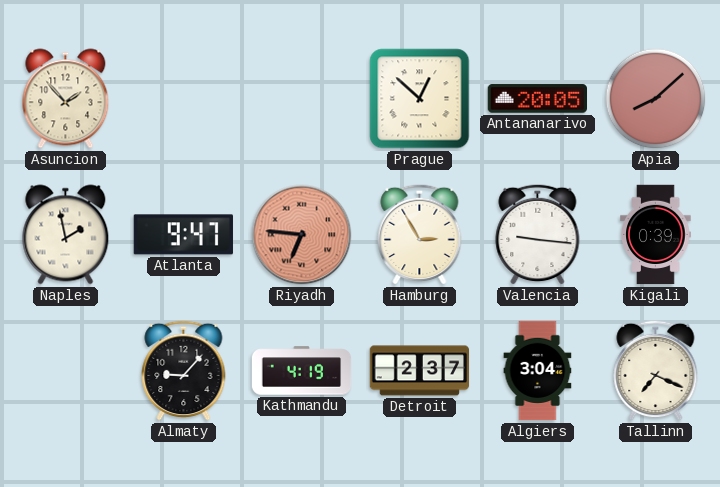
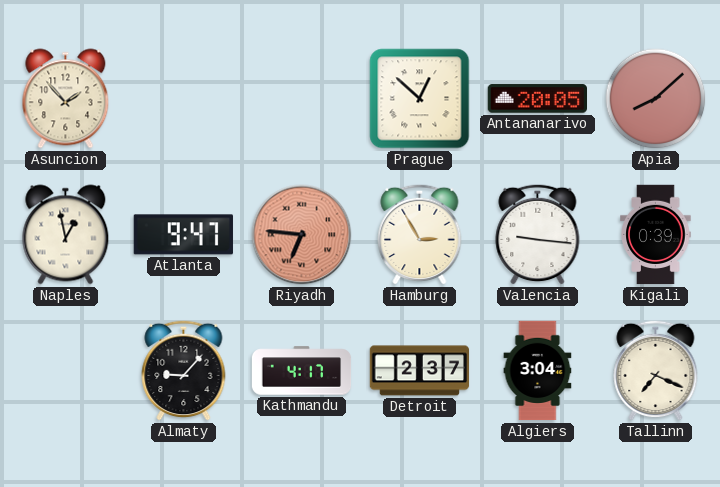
Naples: 1:58 -> 12:58 (66, 235)
Kathmandu: 4:19 -> 4:17 (302, 371)
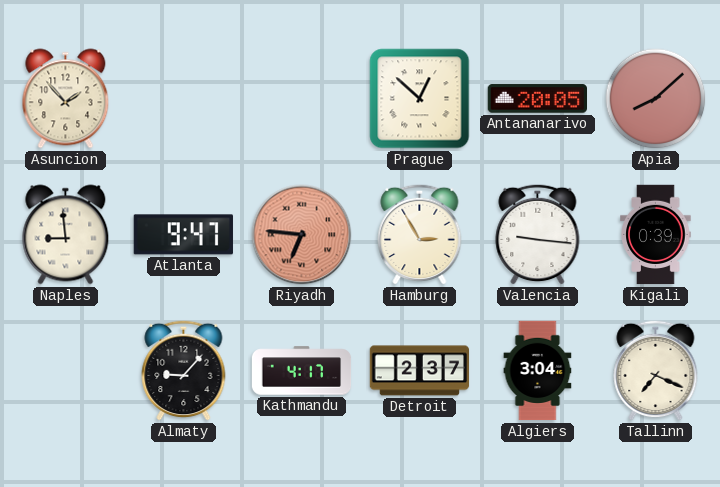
Naples: 12:58 -> 8:59 (66, 235)
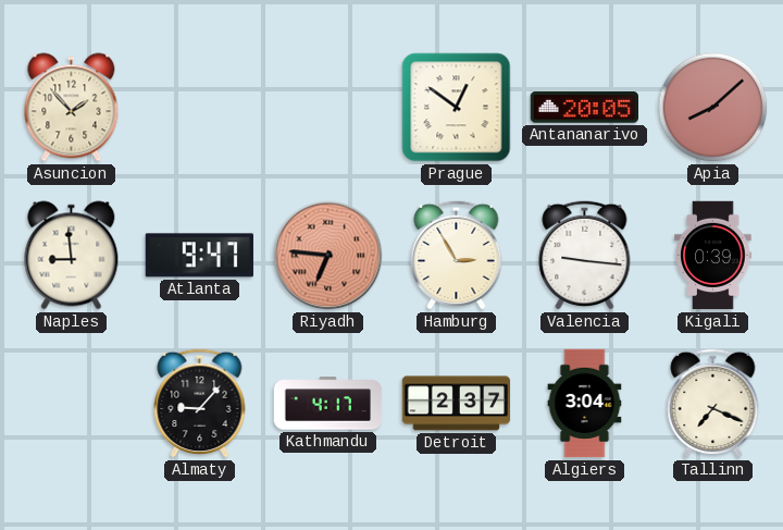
Prague: 12:52 -> 12:51 (457, 108)
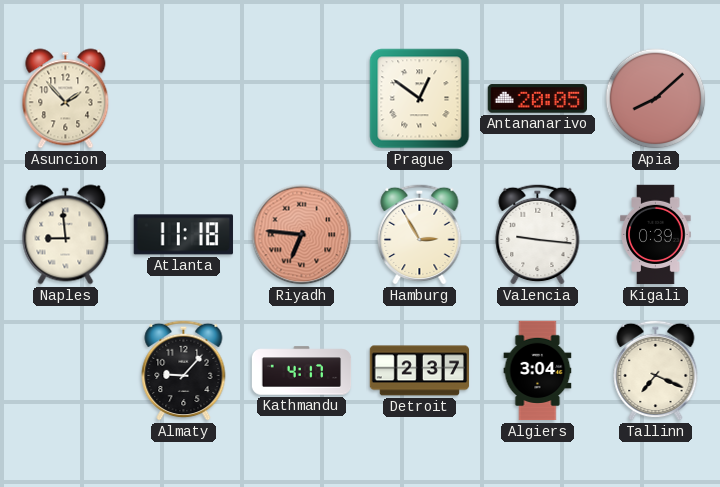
Atlanta: 9:47 -> 11:18 (183, 235)
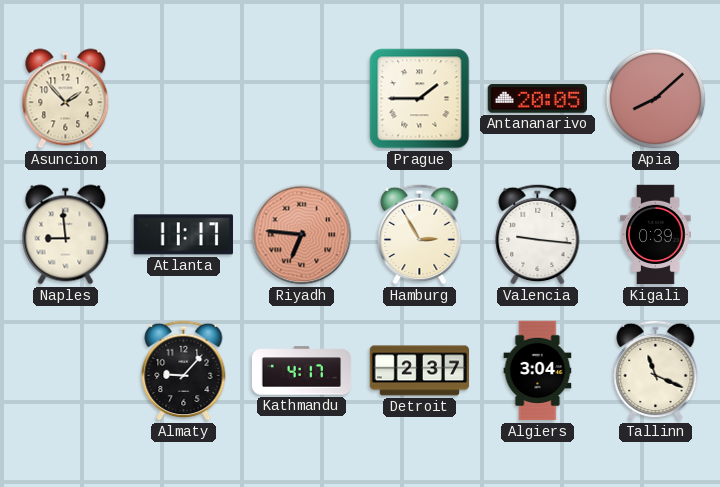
Prague: 12:51 -> 1:45 (420, 99)
Atlanta: 11:18 -> 11:17 (183, 235)
Tallinn: 7:19 -> 11:19 (656, 370)
